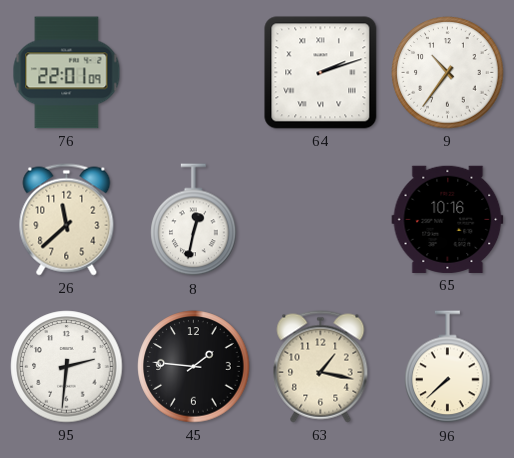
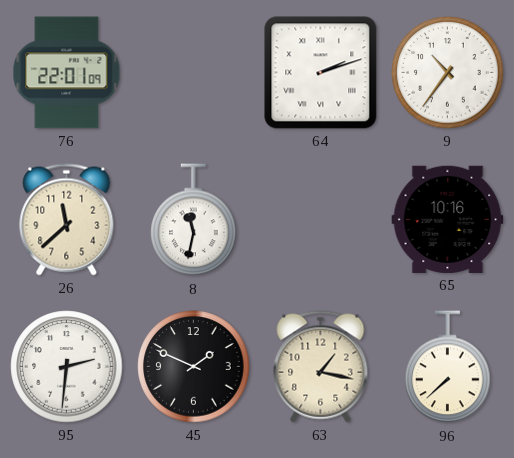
8: 12:32 -> 11:32 (194, 220)
45: 1:46 -> 1:49 (194, 367)
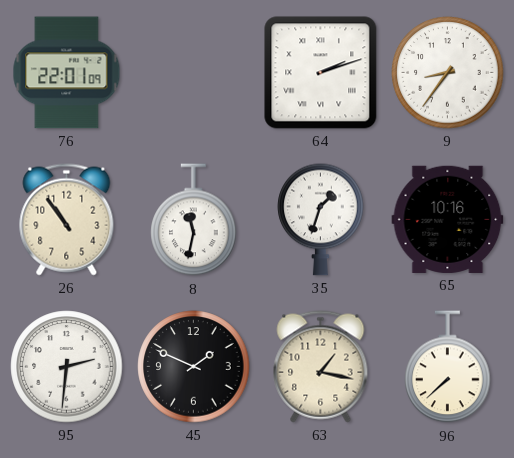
9: 10:36 -> 8:36 (448, 73)
26: 11:38 -> 10:54 (67, 220)
35: none -> 1:33 (321, 219)
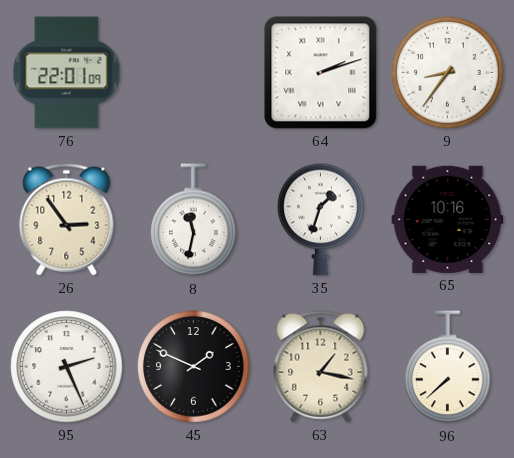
26: 10:54 -> 2:54 (67, 220)
95: 2:31 -> 2:26 (67, 367)
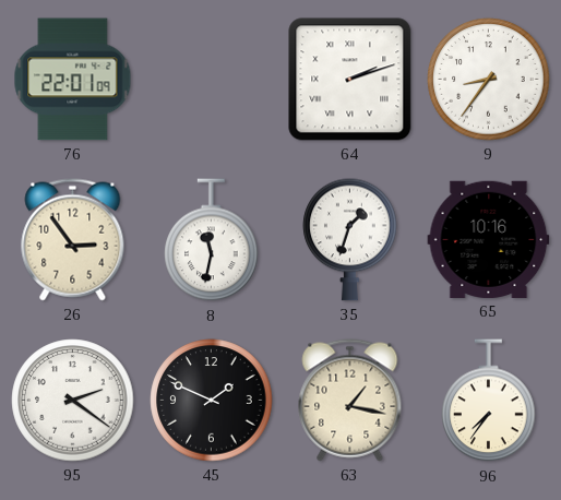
95: 2:26 -> 2:21 (73, 401)
96: 7:38 -> 7:36 (489, 401)
